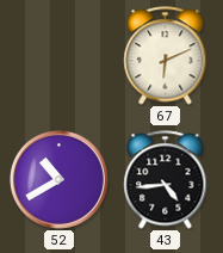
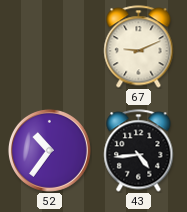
67: 6:11 -> 9:11 (139, 47)
52: 10:40 -> 10:36 (49, 150)
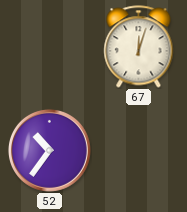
67: 9:11 -> 12:03 (139, 47)
43: 4:44 -> none (139, 151)
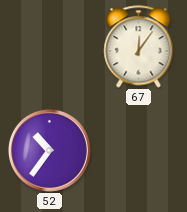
67: 12:03 -> 12:06 (139, 47)
